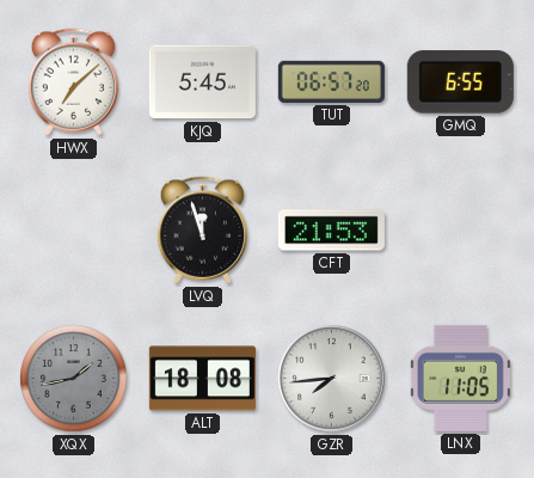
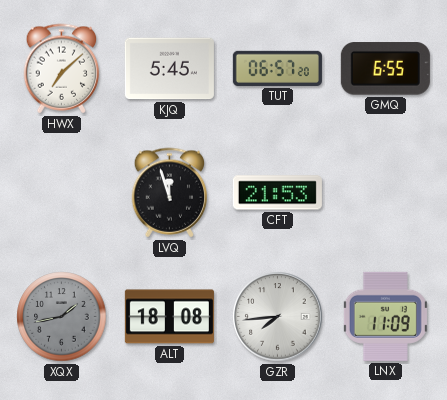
LNX: 11:05 -> 11:09 (385, 316)
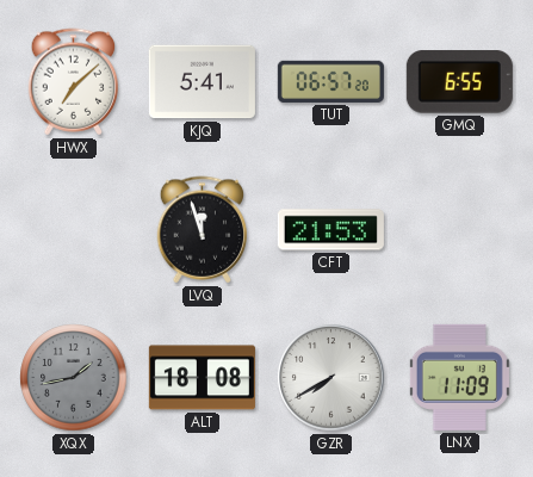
KJQ: 5:45 -> 5:41 (202, 82)
GZR: 7:44 -> 7:40 (331, 378)
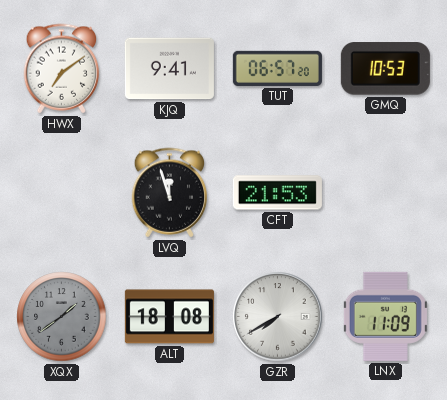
HWX: 7:08 -> 7:09 (62, 69)
KJQ: 5:41 -> 9:41 (169, 69)
GMQ: 6:55 -> 10:53 (385, 69)
XQX: 1:43 -> 1:39 (62, 317)
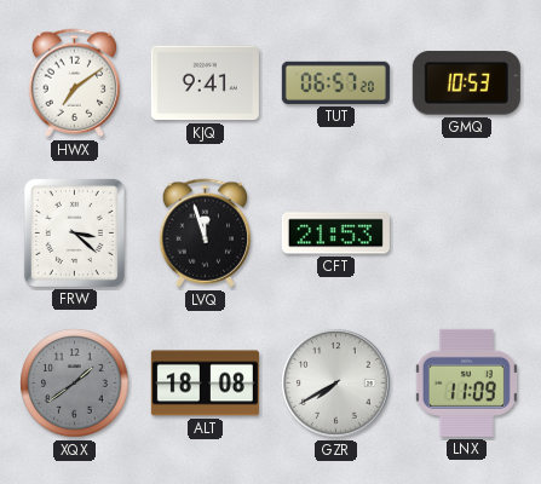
FRW: none -> 3:22 (74, 232)
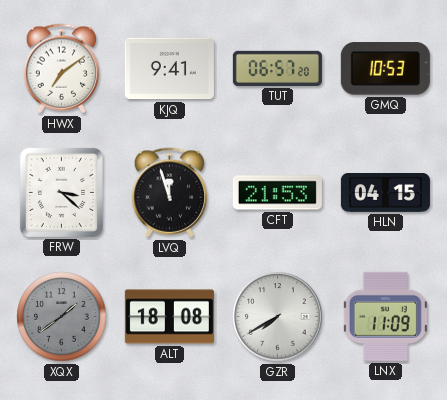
HLN: none -> 04:15 (385, 193)
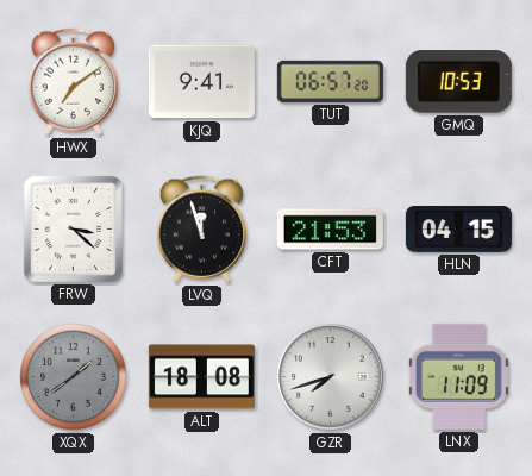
GZR: 7:40 -> 7:42 (331, 377)
